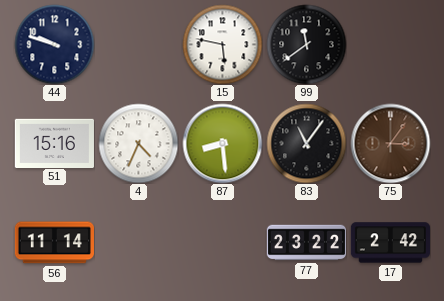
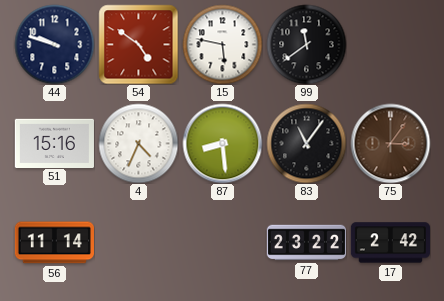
54: none -> 4:51 (138, 44)
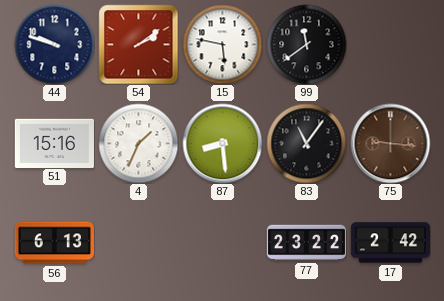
54: 4:51 -> 2:09 (138, 44)
4: 4:34 -> 1:34 (138, 143)
75: 3:06 -> 9:16 (390, 143)
56: 11:14 -> 6:13 (54, 243)
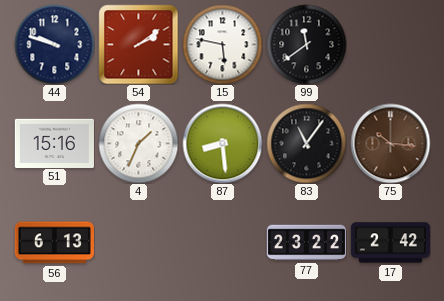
75: 9:16 -> 10:16 (390, 143)
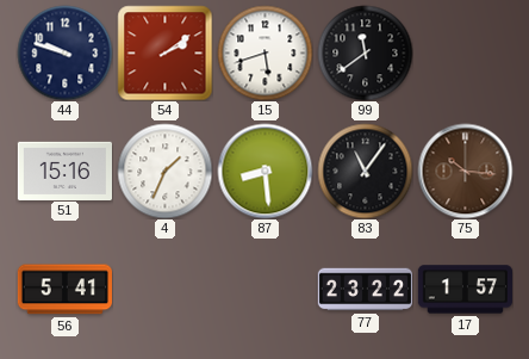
15: 5:47 -> 5:42 (264, 52)
56: 6:13 -> 5:41 (64, 290)
17: 2:42 -> 1:57 (465, 290)
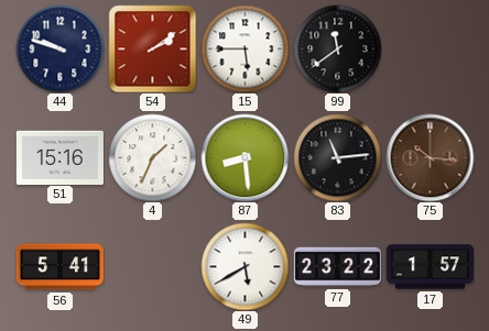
15: 5:42 -> 5:45 (244, 48)
83: 11:06 -> 11:14 (337, 157)
49: none -> 5:40 (244, 266)
